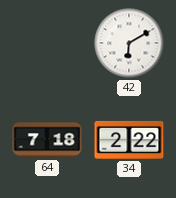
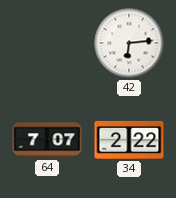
42: 6:10 -> 6:14 (129, 43)
64: 7:18 -> 7:07 (47, 140)
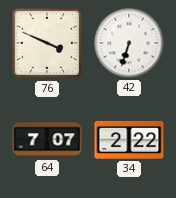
76: none -> 3:49 (47, 43)
42: 6:14 -> 6:33 (129, 43)
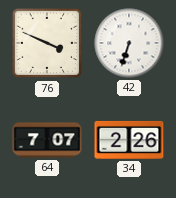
34: 2:22 -> 2:26 (129, 140)
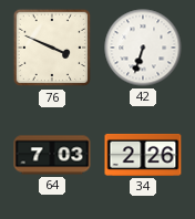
64: 7:07 -> 7:03 (52, 155)
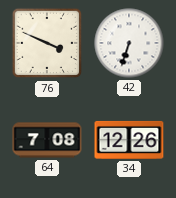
64: 7:03 -> 7:08 (47, 140)
34: 2:26 -> 12:26 (129, 140)
